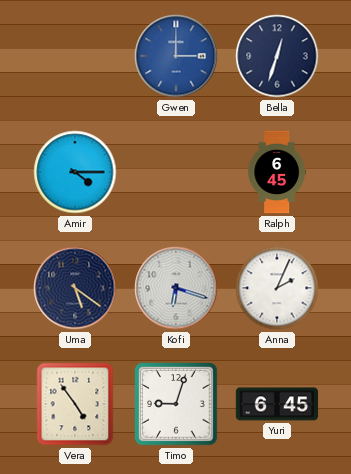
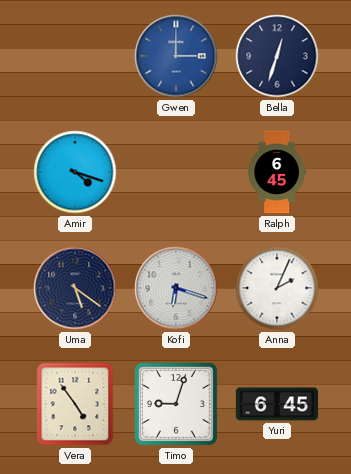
Amir: 4:15 -> 4:18 (75, 172)
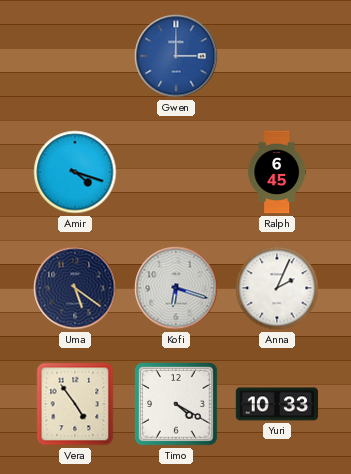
Bella: 12:33 -> none (277, 56)
Timo: 9:03 -> 4:20 (176, 404)
Yuri: 6:45 -> 10:33 (277, 404)
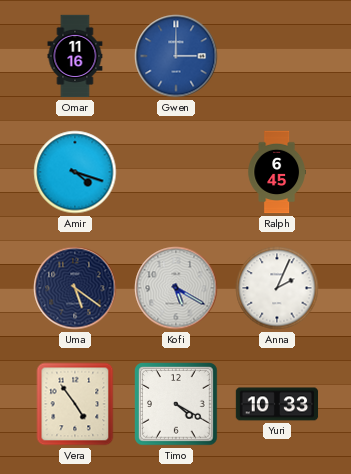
Omar: none -> 11:16 (75, 56)
Kofi: 6:18 -> 5:20 (176, 288)
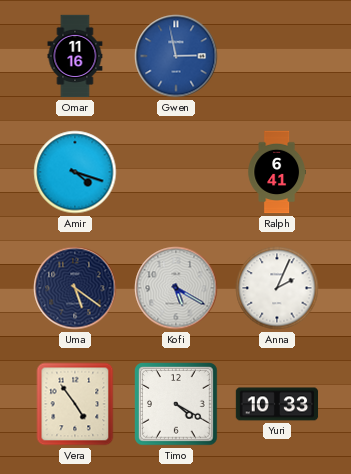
Gwen: 3:00 -> 2:58 (176, 56)
Ralph: 6:45 -> 6:41 (276, 172)
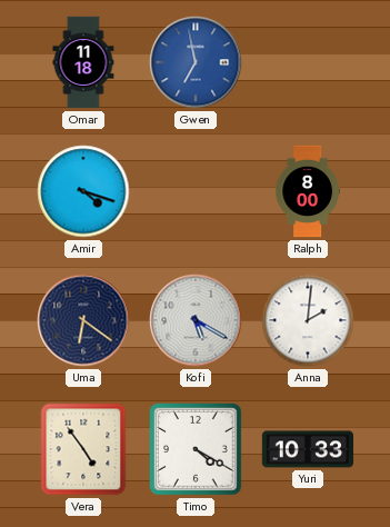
Omar: 11:16 -> 11:18 (83, 62)
Gwen: 2:58 -> 6:58 (196, 62)
Ralph: 6:41 -> 8:00 (307, 191)
Uma: 5:21 -> 6:21 (83, 320)
Anna: 2:04 -> 2:01 (308, 320)
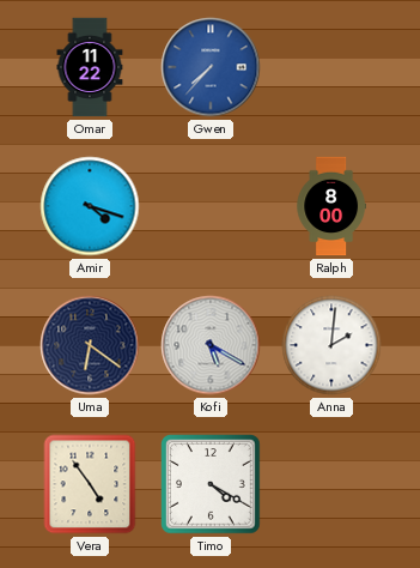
Omar: 11:18 -> 11:22 (90, 67)
Gwen: 6:58 -> 7:37 (211, 67)
Yuri: 10:33 -> none (308, 449)
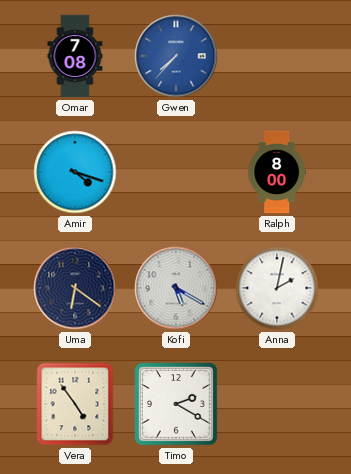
Omar: 11:22 -> 7:08 (75, 56)
Anna: 2:01 -> 2:02 (277, 288)
Timo: 4:20 -> 2:20 (176, 404)
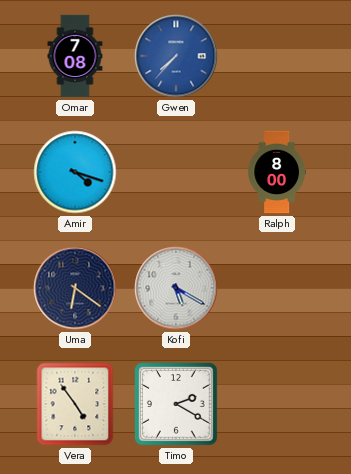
Anna: 2:02 -> none (277, 288)
